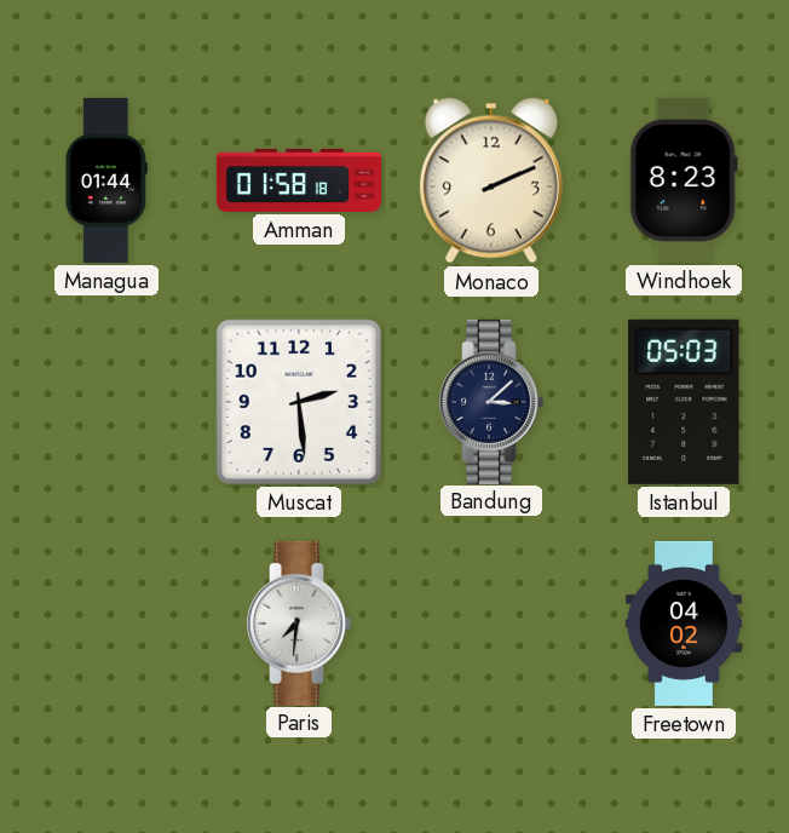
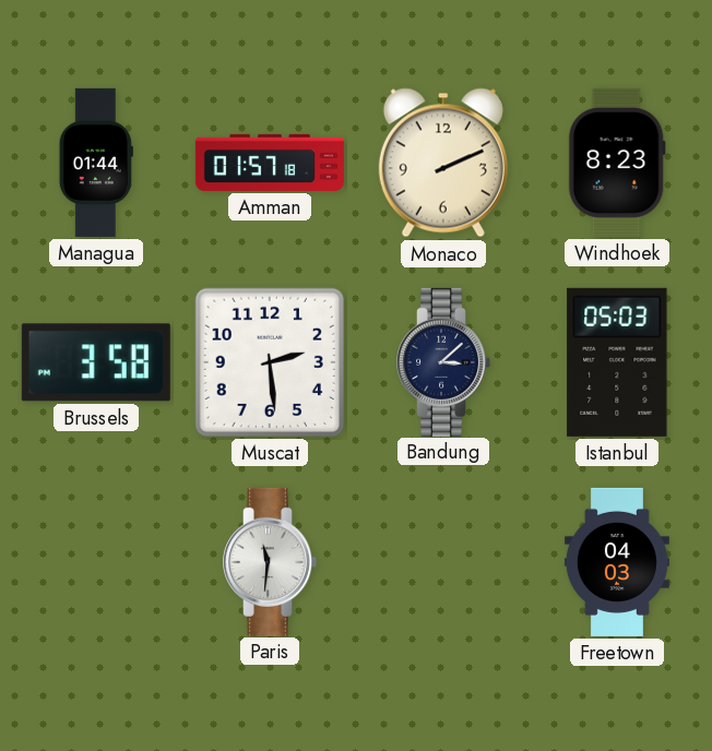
Amman: 01:58 -> 01:57 (270, 163)
Brussels: none -> 3:58 (96, 362)
Paris: 7:31 -> 11:31 (271, 562)
Freetown: 04:02 -> 04:03 (617, 562)
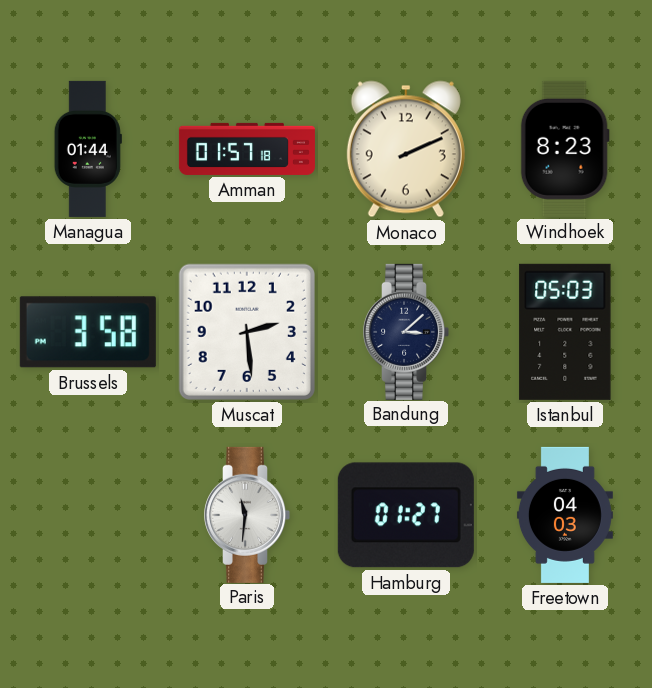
Hamburg: none -> 01:27 (406, 515)
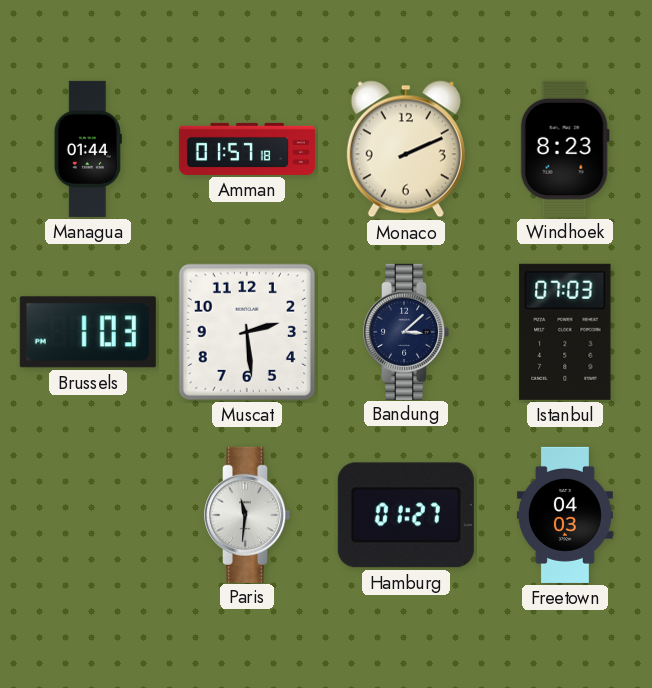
Brussels: 3:58 -> 1:03 (88, 332)
Istanbul: 05:03 -> 07:03 (565, 332)
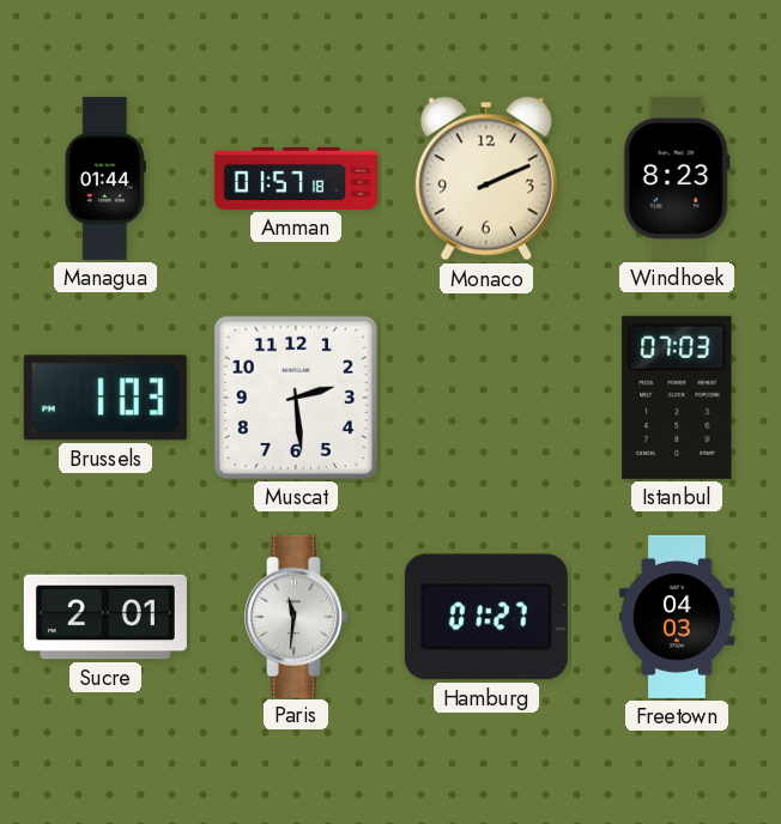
Bandung: 3:08 -> none (407, 332)
Sucre: none -> 2:01 (105, 617)
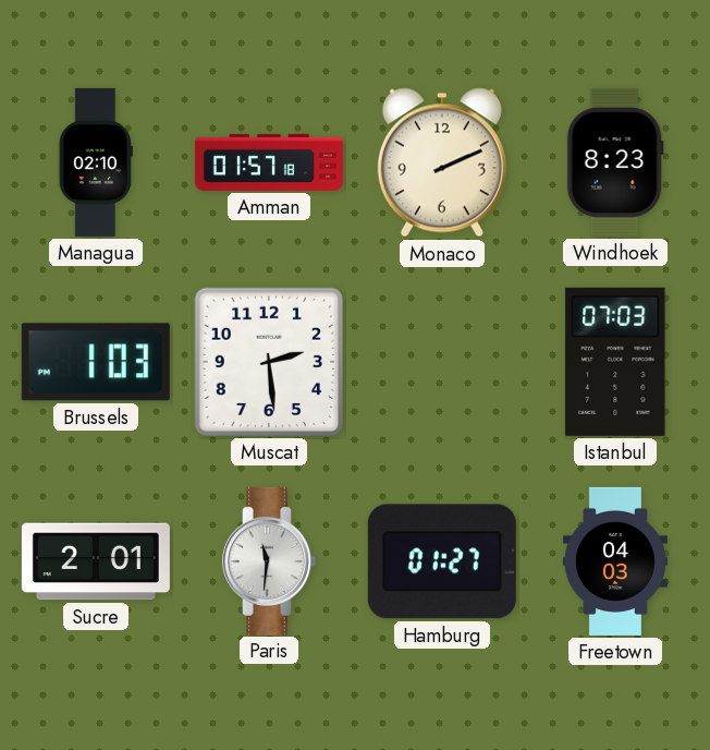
Managua: 01:44 -> 02:10 (96, 162)
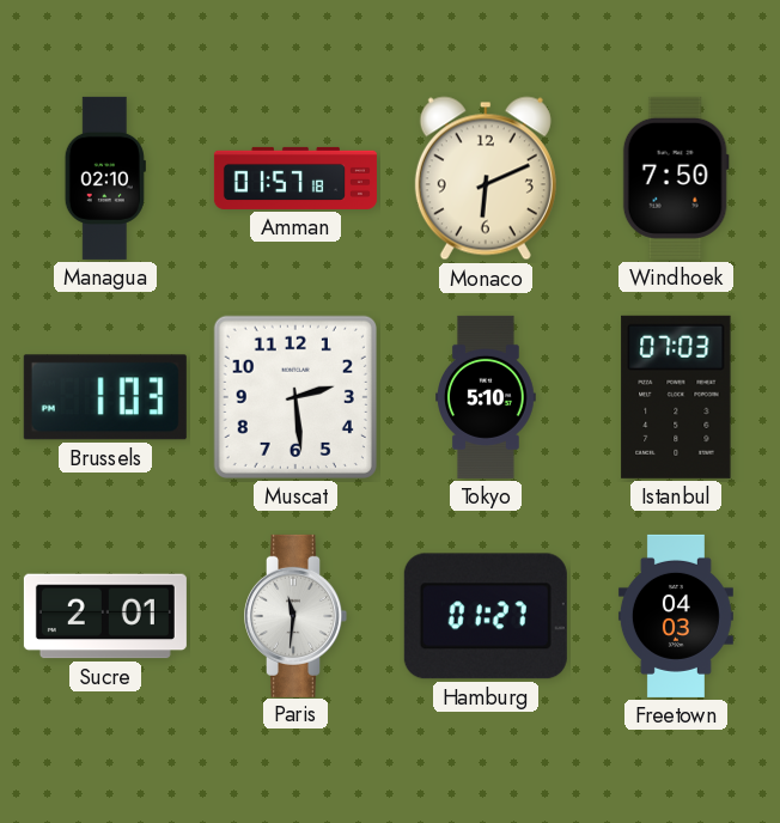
Monaco: 2:11 -> 6:11 (486, 178)
Windhoek: 8:23 -> 7:50 (676, 178)
Tokyo: none -> 5:10 (487, 397)
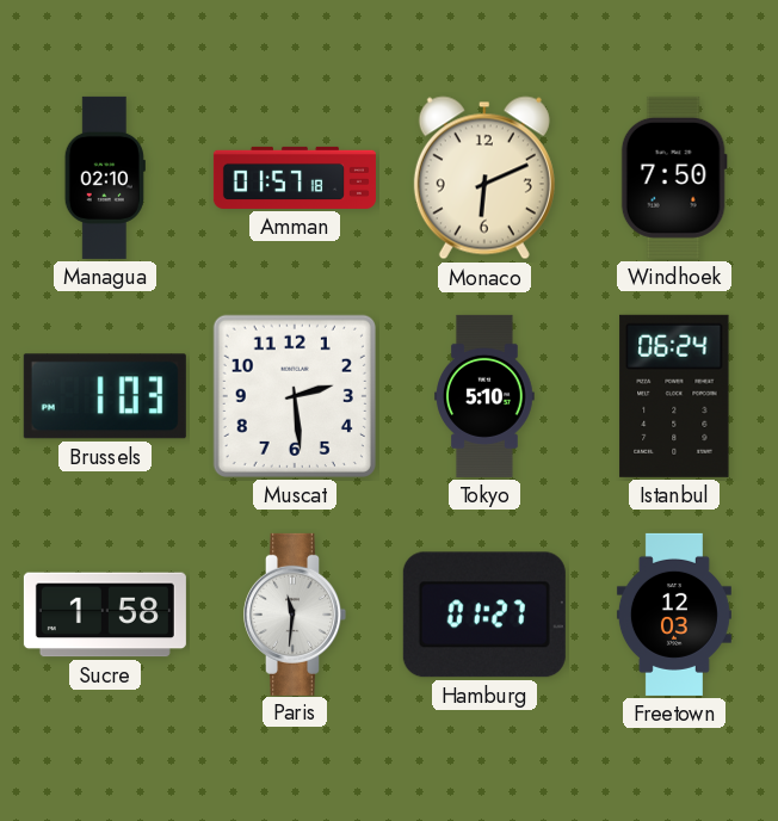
Istanbul: 07:03 -> 06:24 (674, 396)
Sucre: 2:01 -> 1:58 (105, 615)
Freetown: 04:03 -> 12:03 (674, 615)
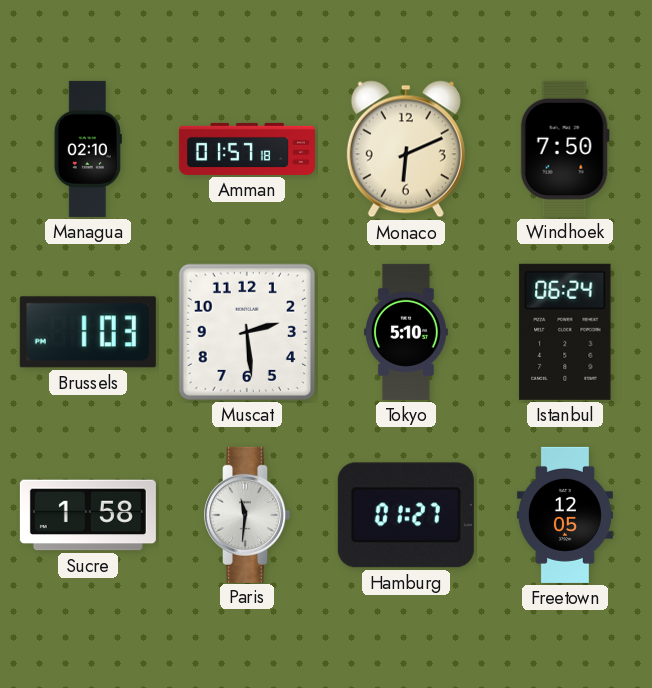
Freetown: 12:03 -> 12:05 (565, 515)
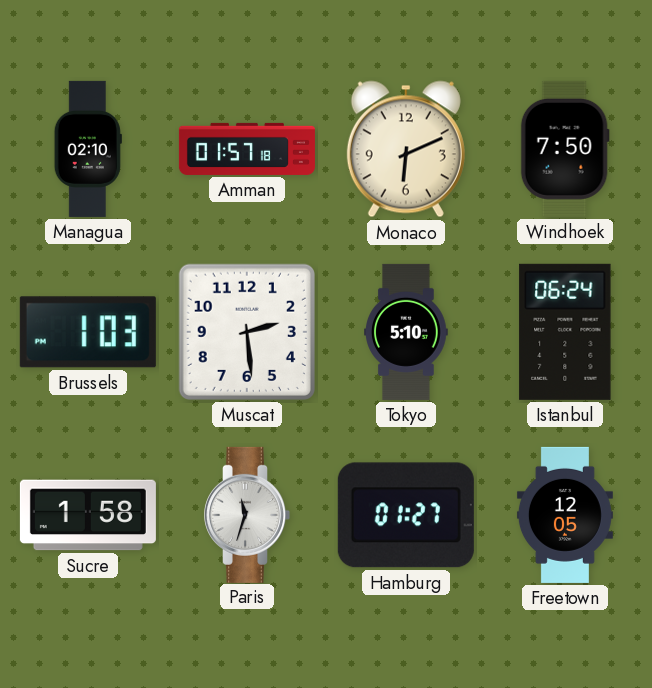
Paris: 11:31 -> 11:33 (248, 515)
